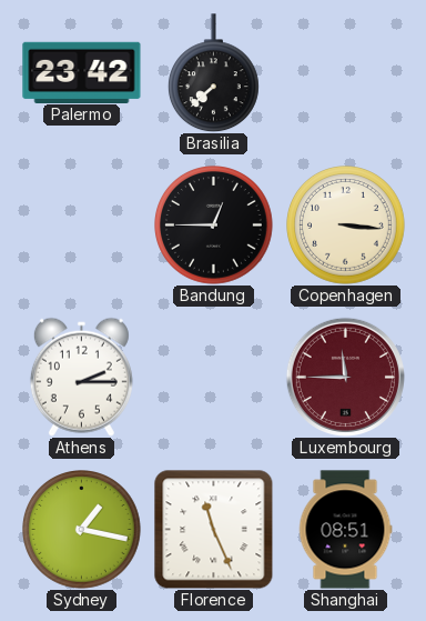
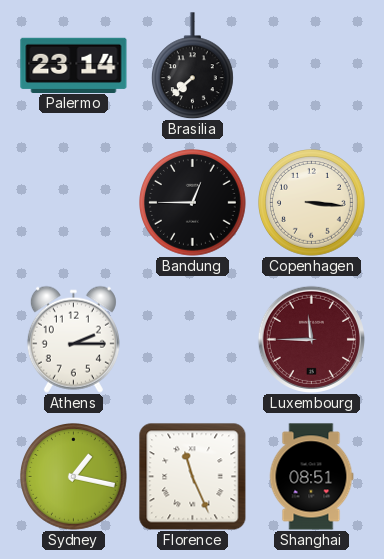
Palermo: 23:42 -> 23:14 (74, 65)
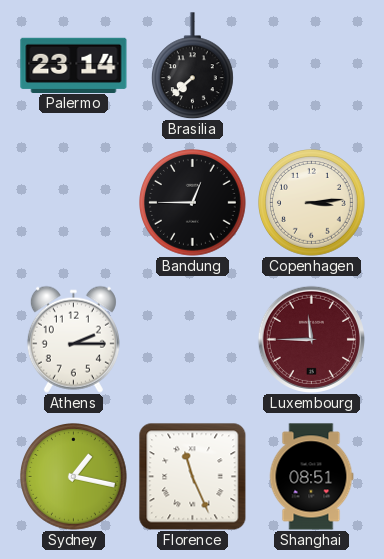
Copenhagen: 3:16 -> 3:14 (312, 203)
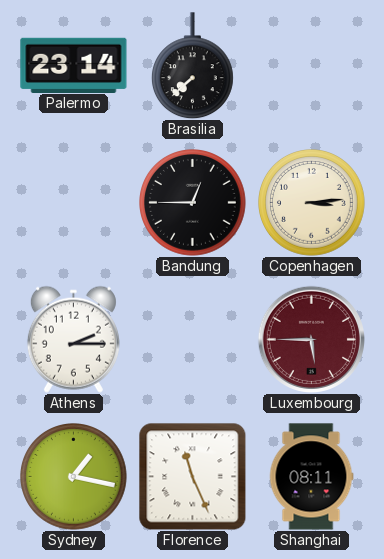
Luxembourg: 11:45 -> 5:45 (311, 339)
Shanghai: 08:51 -> 08:11 (311, 477)
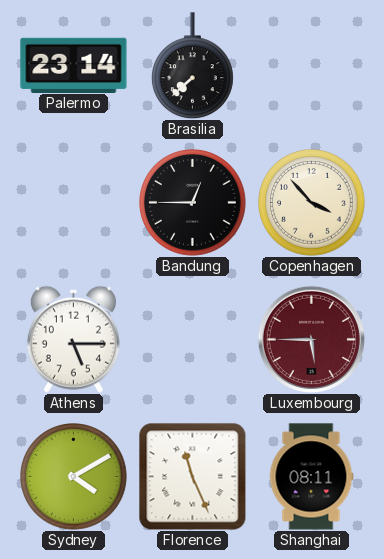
Copenhagen: 3:14 -> 3:53 (312, 203)
Athens: 2:15 -> 5:15 (73, 339)
Sydney: 1:17 -> 4:10 (74, 477)
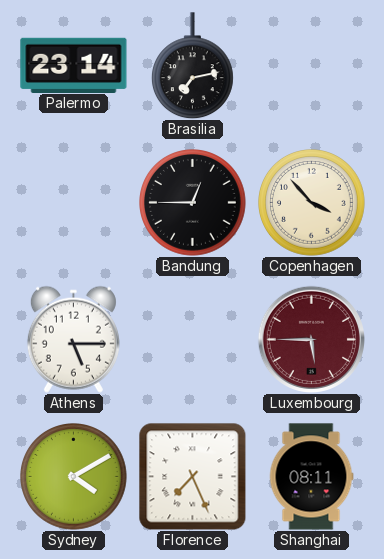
Brasilia: 7:38 -> 7:13 (192, 66)
Florence: 11:26 -> 7:26 (192, 476)
